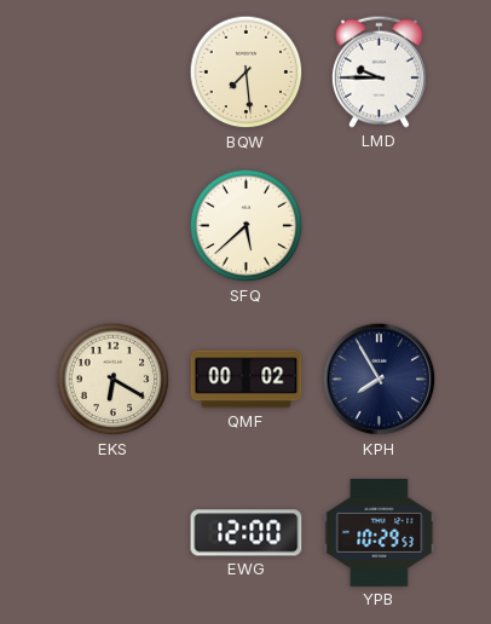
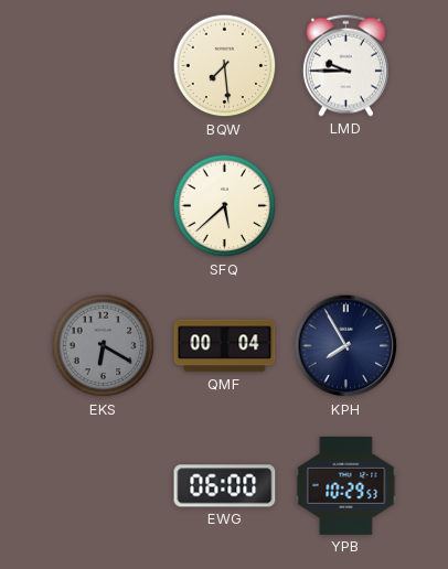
EKS dial: cream -> grey (104, 346)
QMF: 00:02 -> 00:04 (225, 346)
EWG: 12:00 -> 06:00 (225, 486)
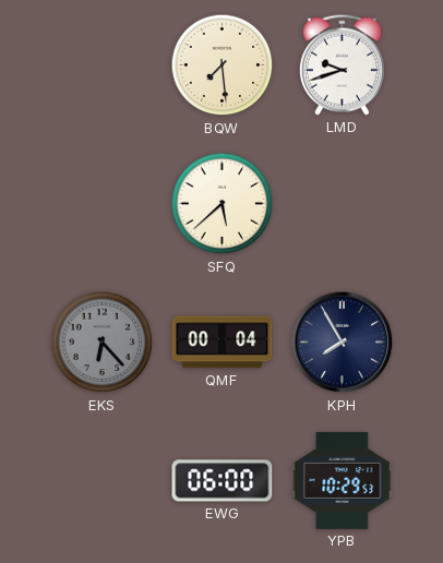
LMD: 9:45 -> 9:42 (342, 64)
EKS: 6:20 -> 6:23 (103, 343)
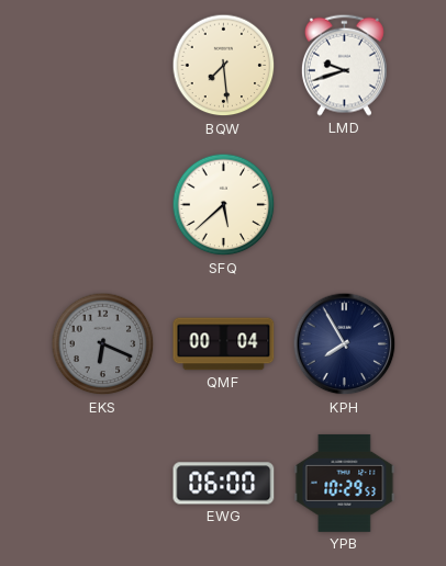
EKS: 6:23 -> 6:19 (103, 344)
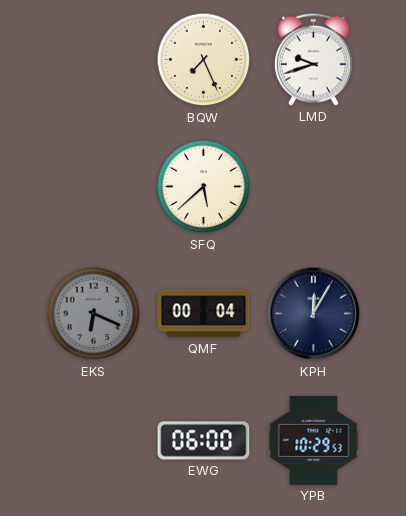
BQW: 7:29 -> 7:26 (204, 60)
KPH: 7:55 -> 12:05 (314, 314)
